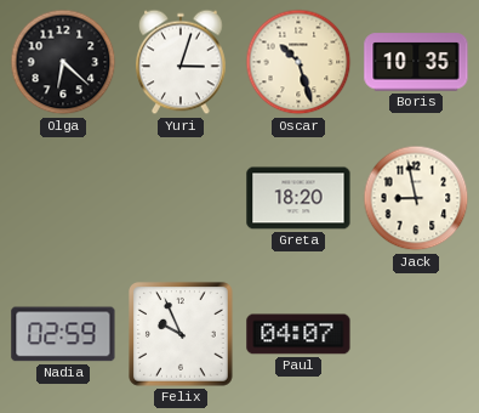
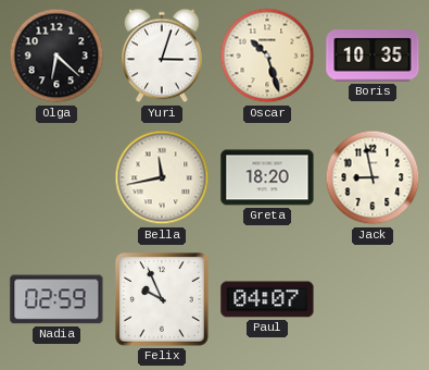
Bella: none -> 11:43 (162, 177)
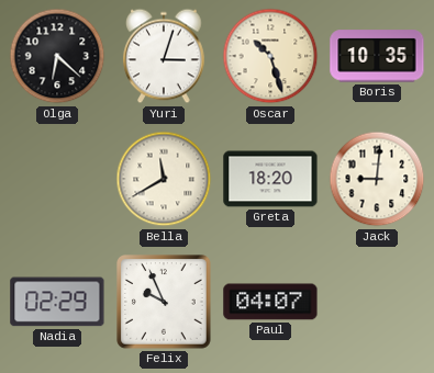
Bella: 11:43 -> 11:40 (164, 179)
Jack: 8:58 -> 9:01 (377, 179)
Nadia: 02:59 -> 02:29 (57, 302)
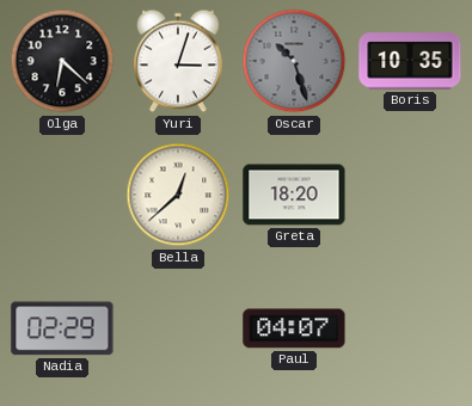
Oscar dial: cream -> grey (294, 61)
Bella: 11:40 -> 12:38 (178, 195)
Jack: 9:01 -> none (377, 179)
Felix: 9:56 -> none (165, 303)
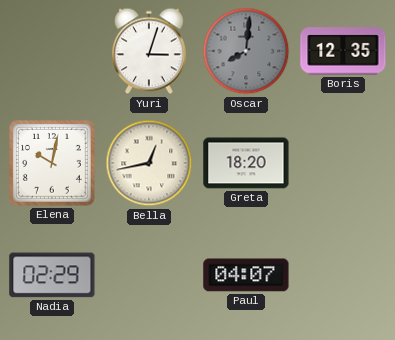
Olga: 6:22 -> none (62, 61)
Oscar: 10:27 -> 8:01 (246, 51)
Boris: 10:35 -> 12:35 (343, 51)
Elena: none -> 10:02 (53, 164)
Bella: 12:38 -> 12:43 (149, 163)
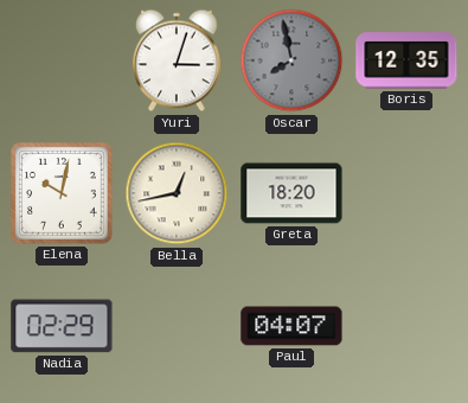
Oscar: 8:01 -> 7:58 (291, 60)
